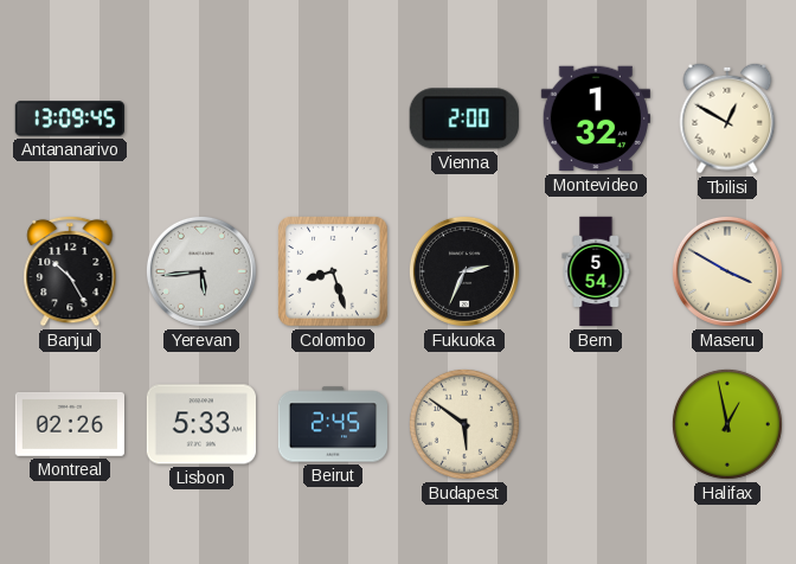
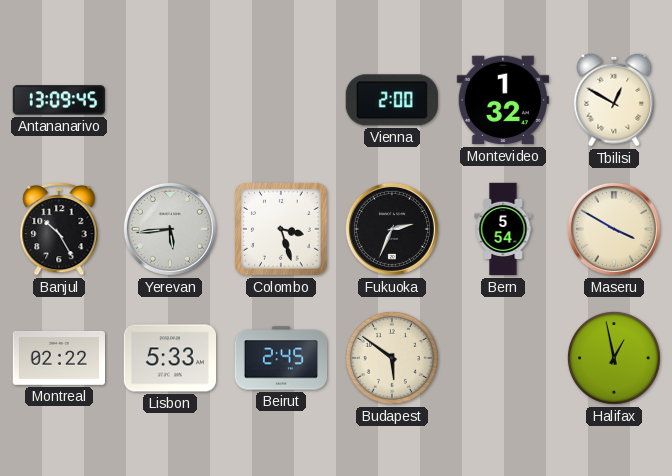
Colombo: 8:27 -> 3:27 (282, 230)
Montreal: 02:26 -> 02:22 (58, 358)
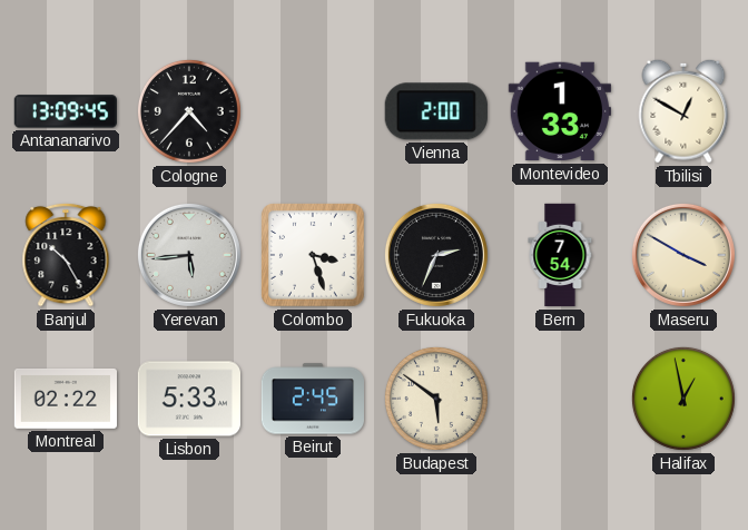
Cologne: none -> 4:37 (189, 111)
Montevideo: 1:32 -> 1:33 (560, 111)
Bern: 5:54 -> 7:54 (560, 255)
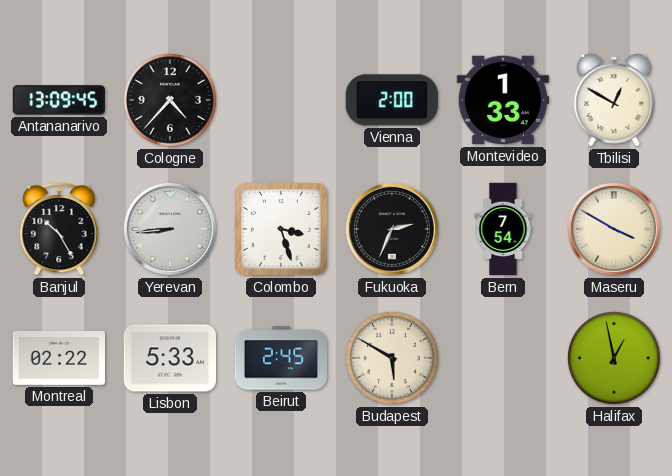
Yerevan: 5:44 -> 8:44 (170, 229)
Budapest: 5:51 -> 5:50 (392, 358)
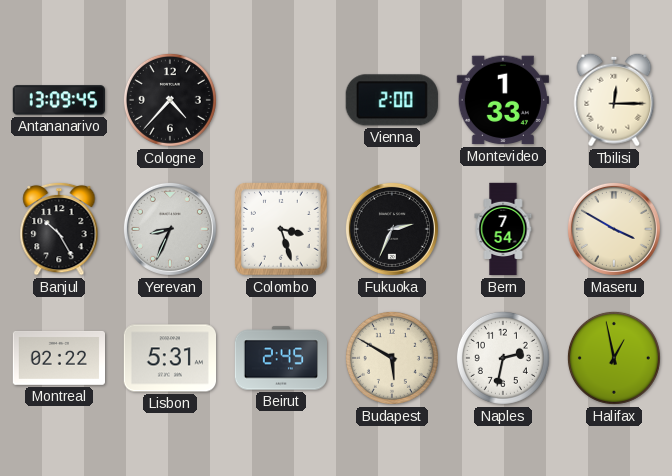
Tbilisi: 12:50 -> 12:15 (614, 100)
Yerevan: 8:44 -> 8:34 (170, 229)
Lisbon: 5:33 -> 5:31 (169, 358)
Naples: none -> 2:32 (503, 358)
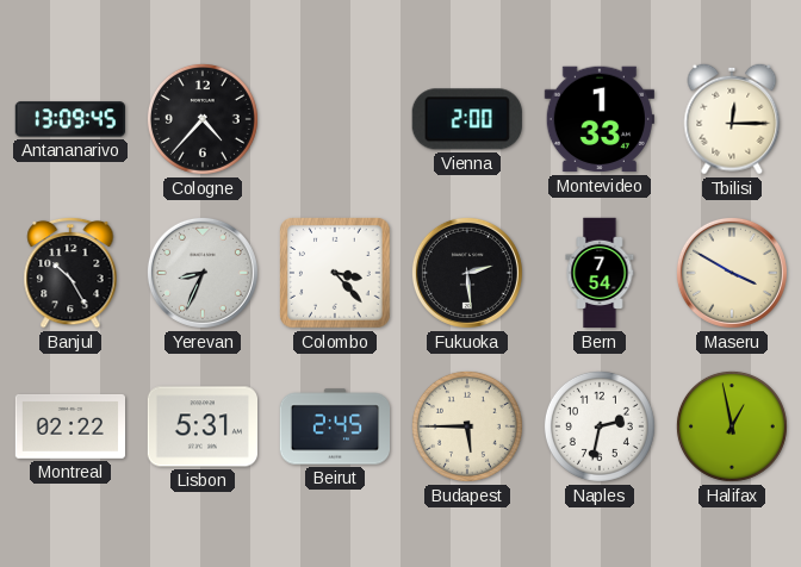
Colombo: 3:27 -> 3:23 (336, 274)
Fukuoka: 2:34 -> 2:29 (467, 273)
Budapest: 5:50 -> 5:45 (467, 426)
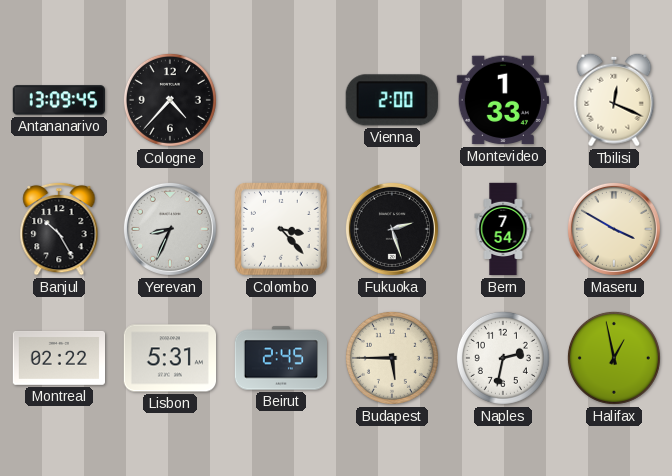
Tbilisi: 12:15 -> 12:19 (614, 100)
Fukuoka: 2:29 -> 2:27 (392, 229)
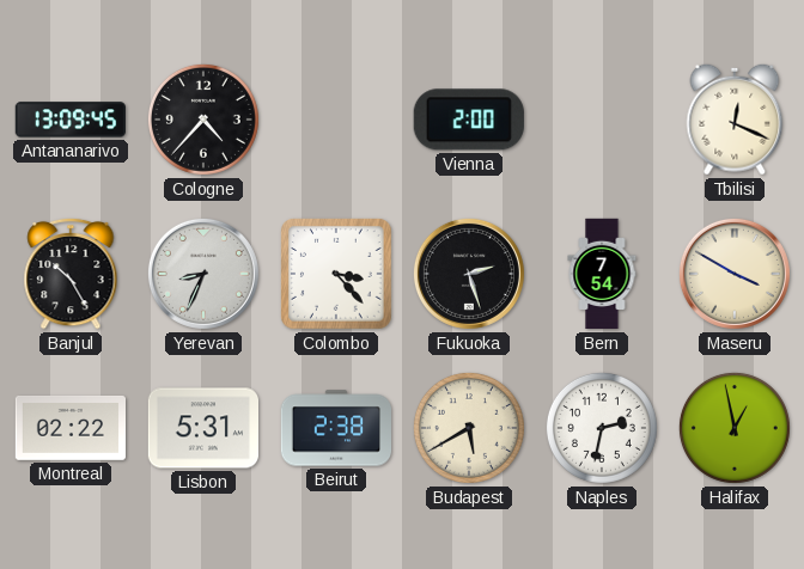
Montevideo: 1:33 -> none (503, 100)
Beirut: 2:45 -> 2:38 (335, 428)
Budapest: 5:45 -> 5:40 (469, 428)
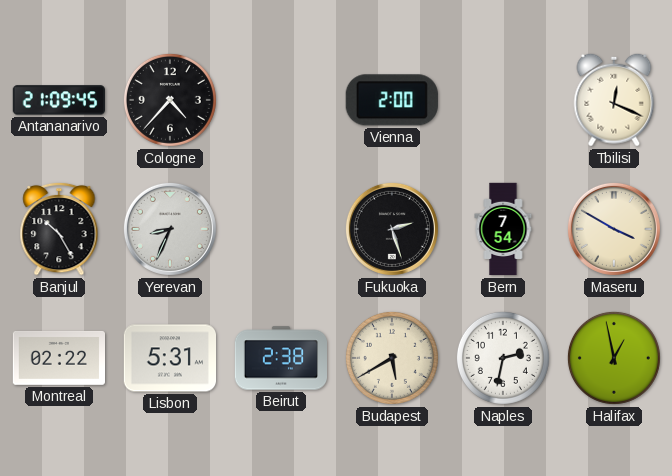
Antananarivo: 13:09 -> 21:09 (59, 100)
Colombo: 3:23 -> none (337, 275)
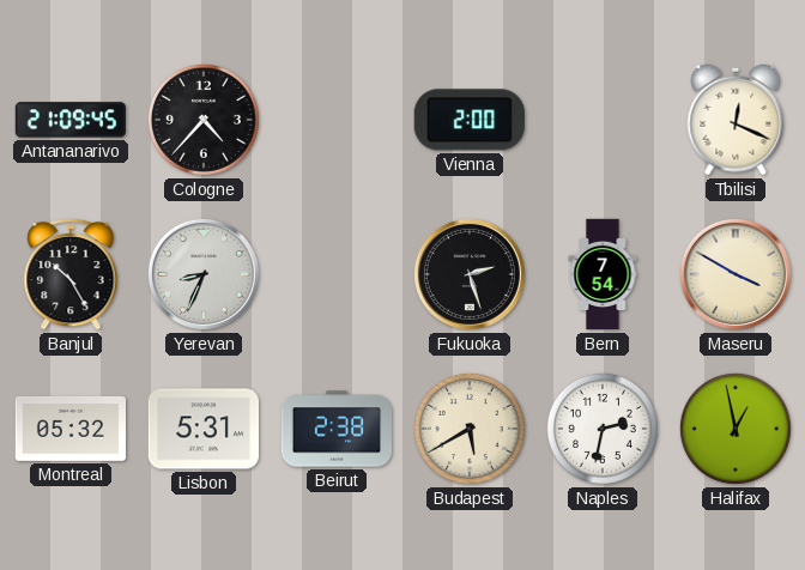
Montreal: 02:22 -> 05:32 (69, 429)
